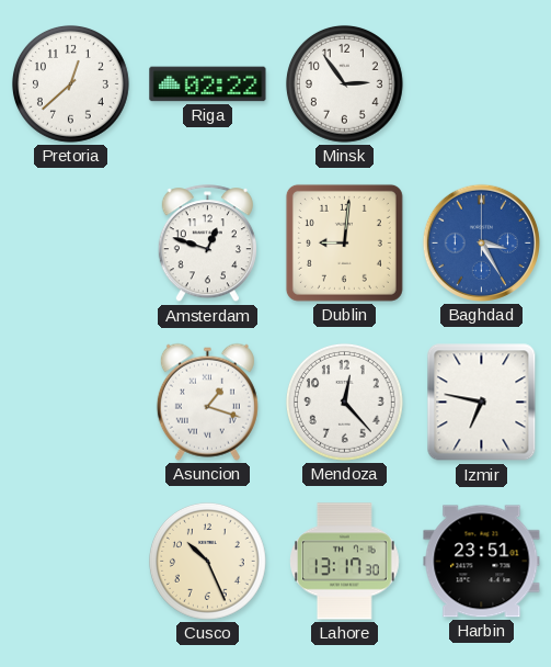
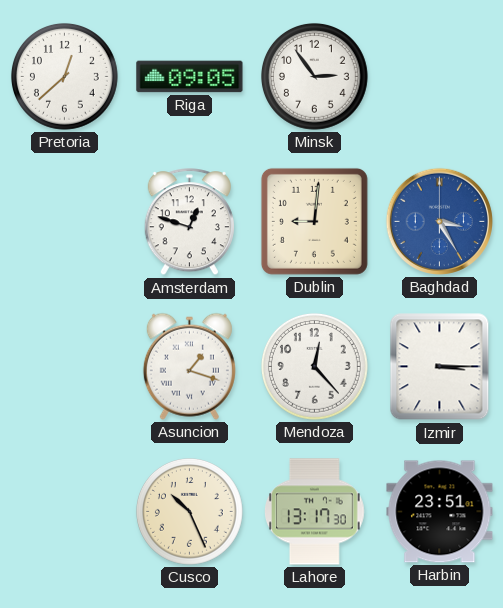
Riga: 02:22 -> 09:05 (190, 77)
Izmir: 6:47 -> 3:15 (440, 367)
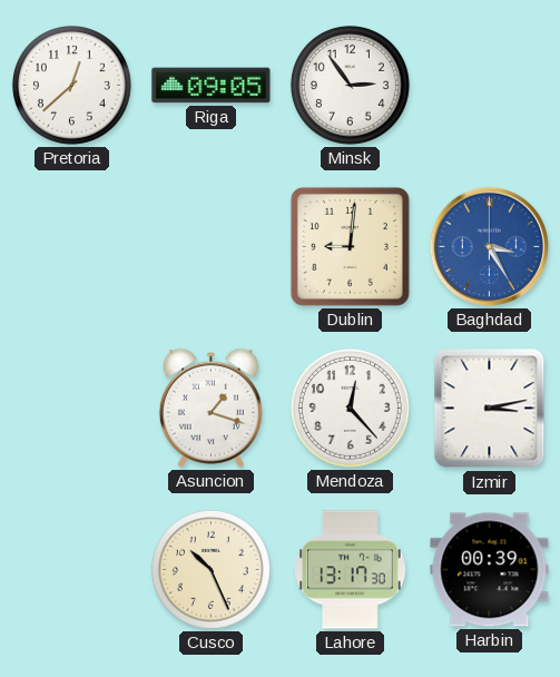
Amsterdam: 12:48 -> none (189, 222)
Izmir: 3:15 -> 3:13 (490, 409)
Harbin: 23:51 -> 00:39 (490, 570)
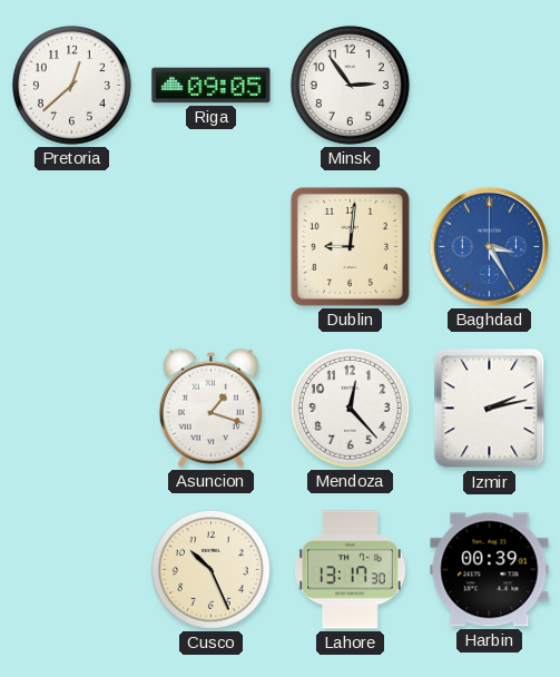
Izmir: 3:13 -> 2:13 (490, 409)
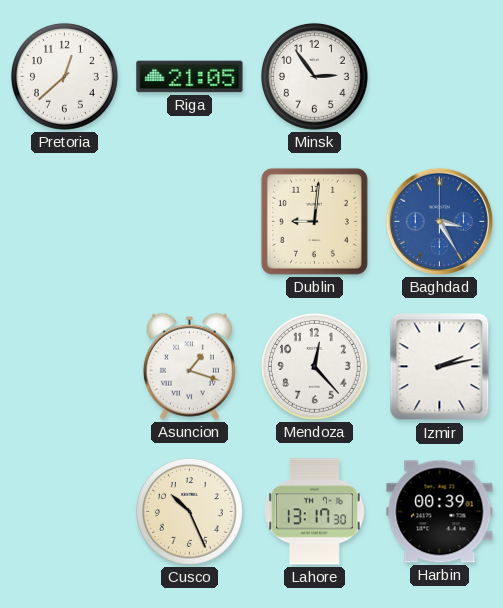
Riga: 09:05 -> 21:05 (190, 77)
